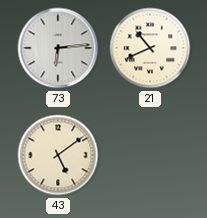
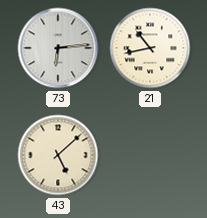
21: 10:41 -> 10:43 (150, 48)
43: 5:09 -> 5:08 (58, 155)
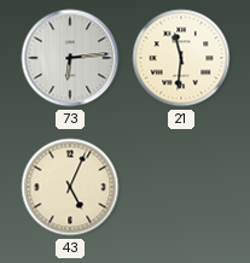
21: 10:43 -> 11:31 (181, 58)
43: 5:08 -> 5:04 (70, 187)
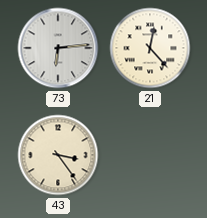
21: 11:31 -> 12:23 (150, 48)
43: 5:04 -> 3:24 (58, 155)
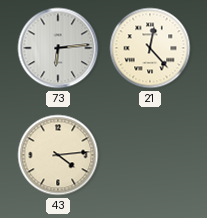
43: 3:24 -> 4:14 (58, 155)
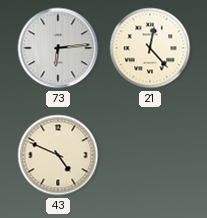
43: 4:14 -> 4:49 (58, 155)
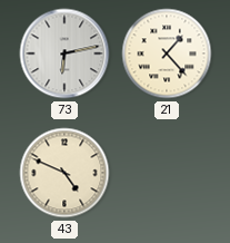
73: 6:14 -> 6:13 (64, 54)
21: 12:23 -> 1:23 (167, 54)
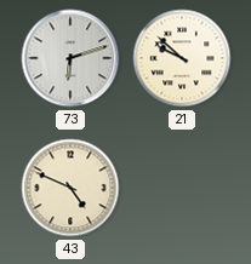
73: 6:13 -> 6:12 (70, 58)
21: 1:23 -> 9:52 (182, 58)
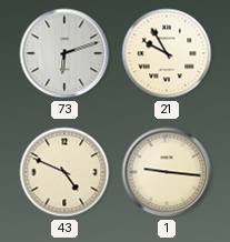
21: 9:52 -> 9:55 (167, 53)
1: none -> 9:16 (167, 172)
